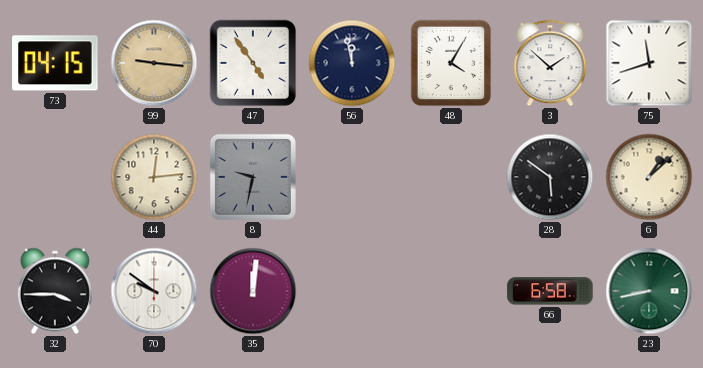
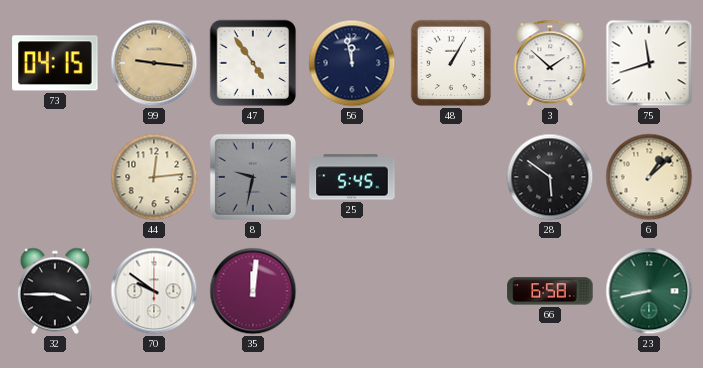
48: 4:05 -> 1:05 (451, 63)
25: none -> 5:45 (352, 177)
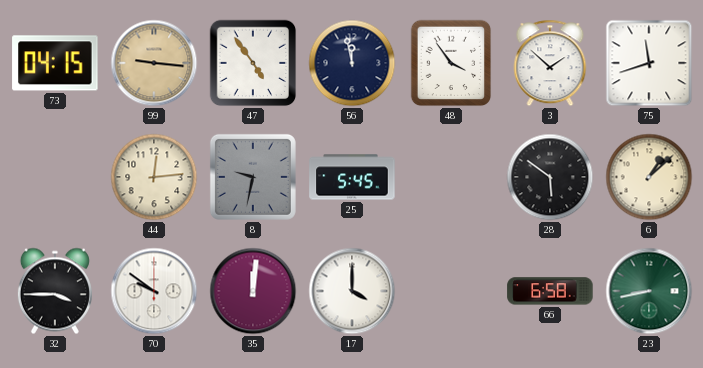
48: 1:05 -> 3:54 (451, 63)
17: none -> 4:00 (352, 291)
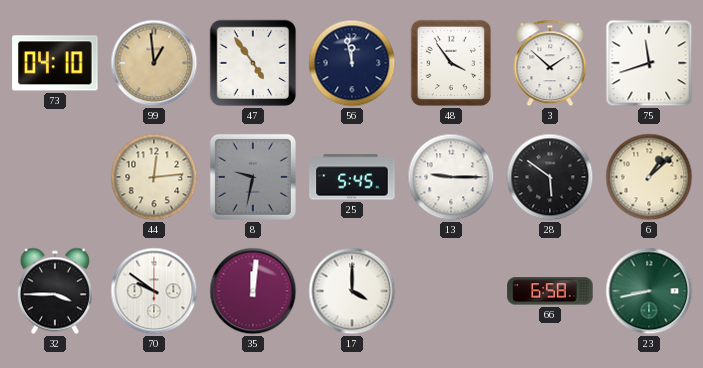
73: 04:15 -> 04:10 (55, 63)
99: 9:16 -> 12:59 (154, 63)
13: none -> 9:15 (451, 177)
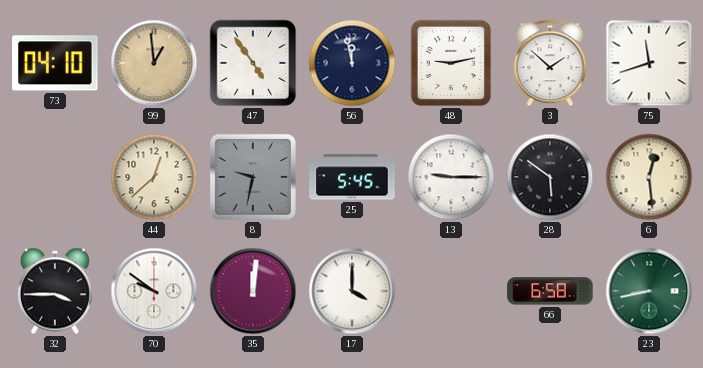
48: 3:54 -> 9:13 (451, 63)
44: 12:14 -> 12:38 (154, 177)
6: 1:08 -> 12:29 (649, 177)
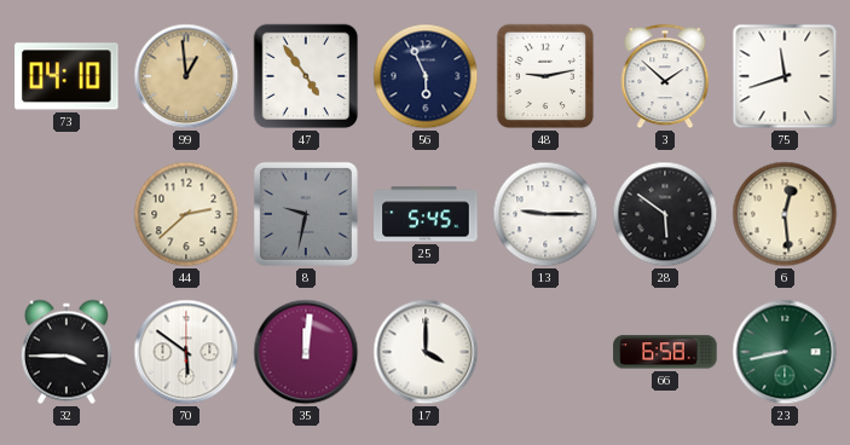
56: 11:58 -> 5:56 (426, 76)
44: 12:38 -> 2:38 (186, 214)
70: 9:51 -> 5:51 (186, 352)
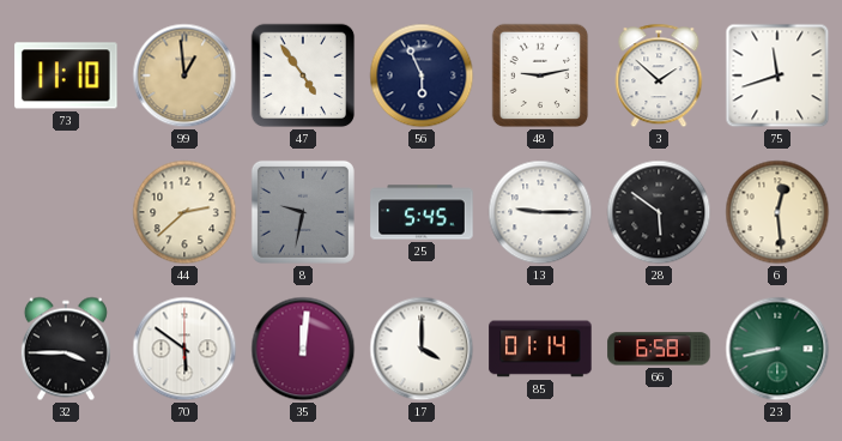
73: 04:10 -> 11:10 (66, 75)
85: none -> 01:14 (540, 349)
